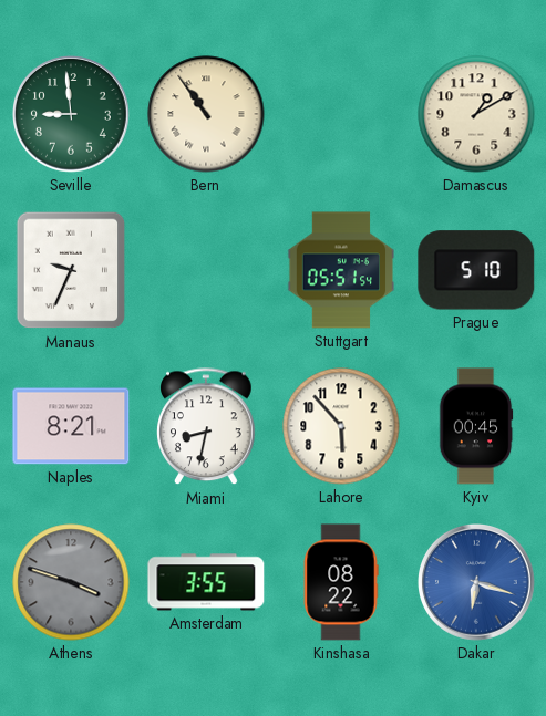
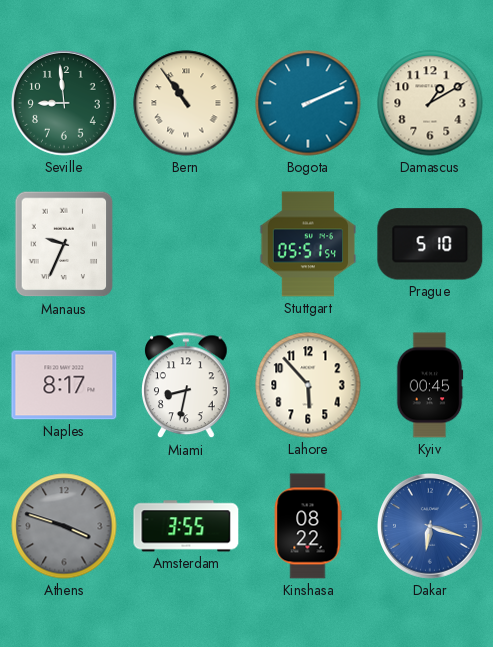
Bogota: none -> 2:11 (308, 103)
Naples: 8:21 -> 8:17 (64, 385)
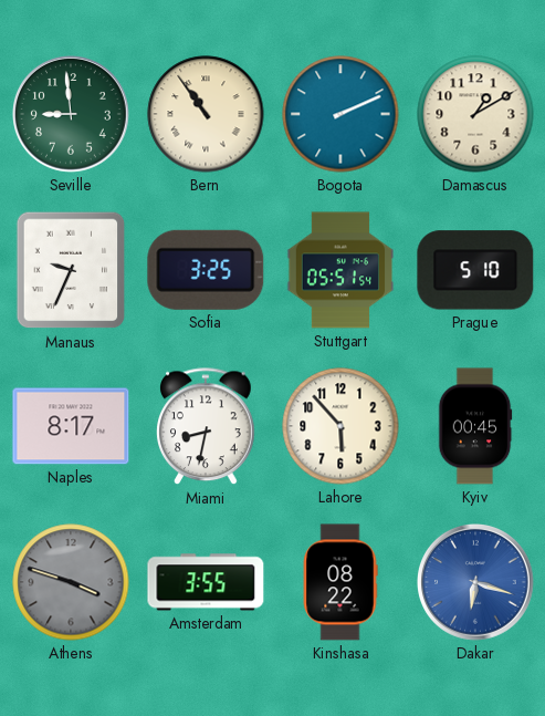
Sofia: none -> 3:25 (206, 270)
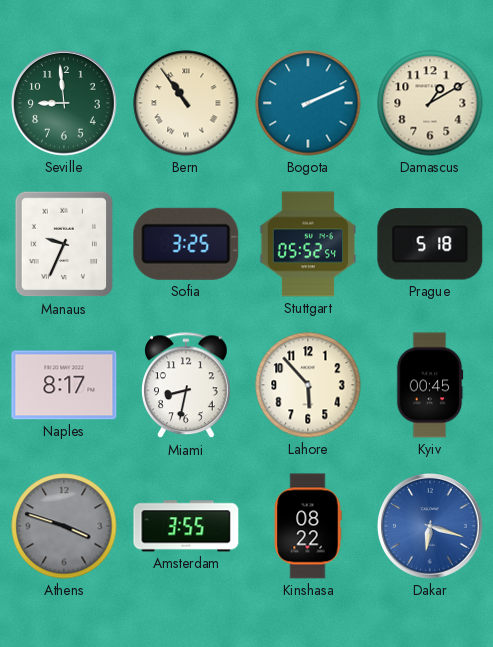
Stuttgart: 05:51 -> 05:52 (308, 244)
Prague: 5:10 -> 5:18 (430, 244)
